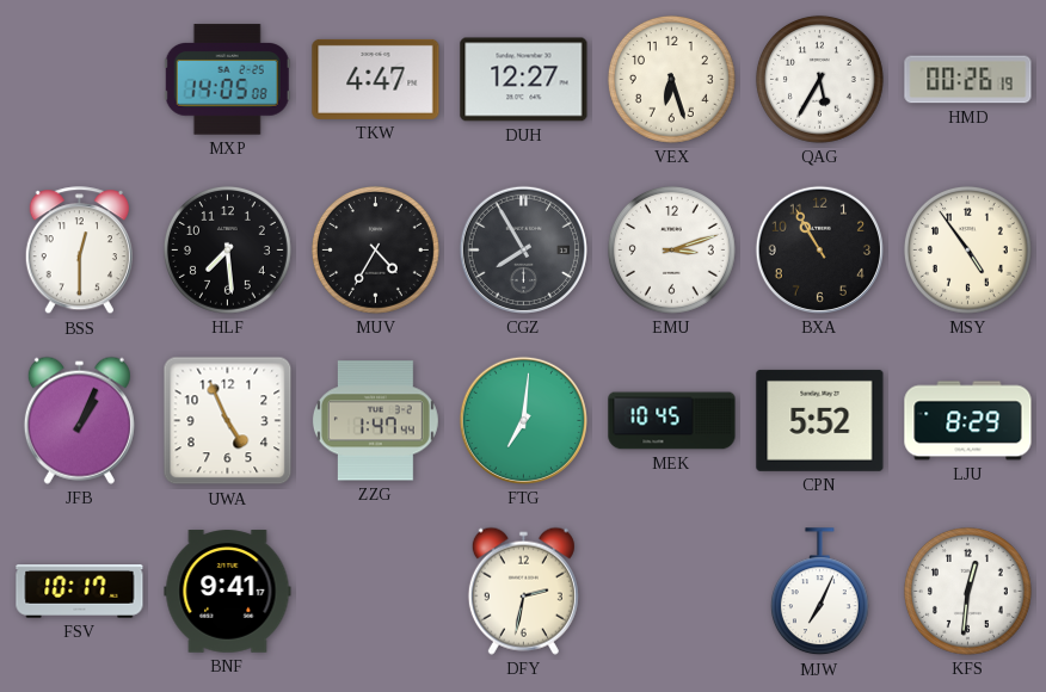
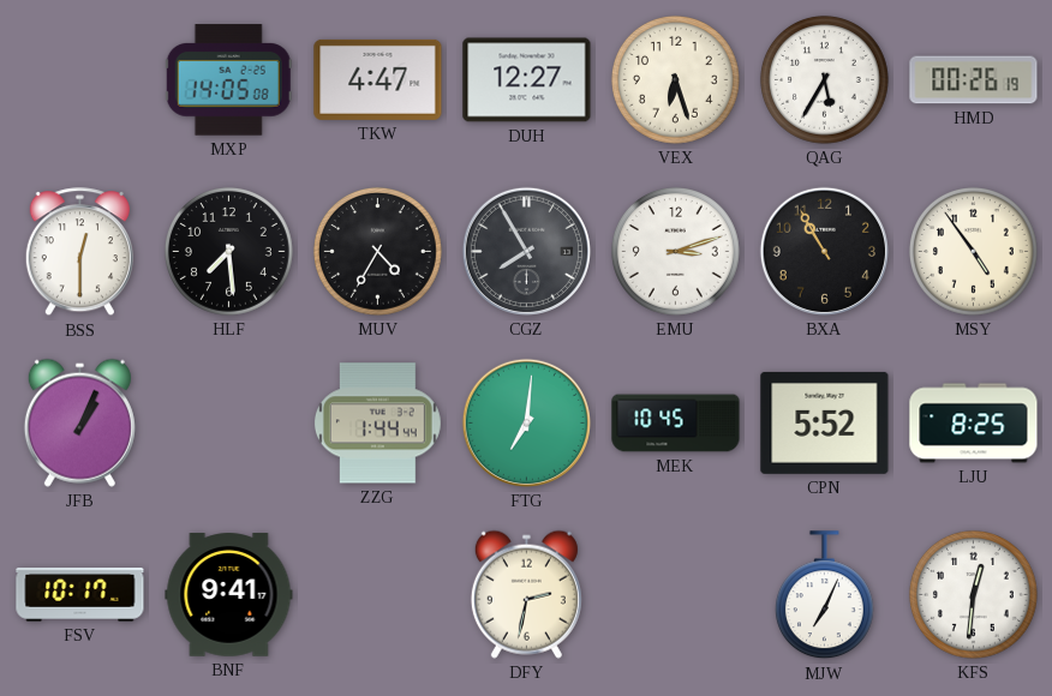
UWA: 4:56 -> none (228, 421)
ZZG: 1:47 -> 1:44 (377, 424)
LJU: 8:29 -> 8:25 (974, 424)
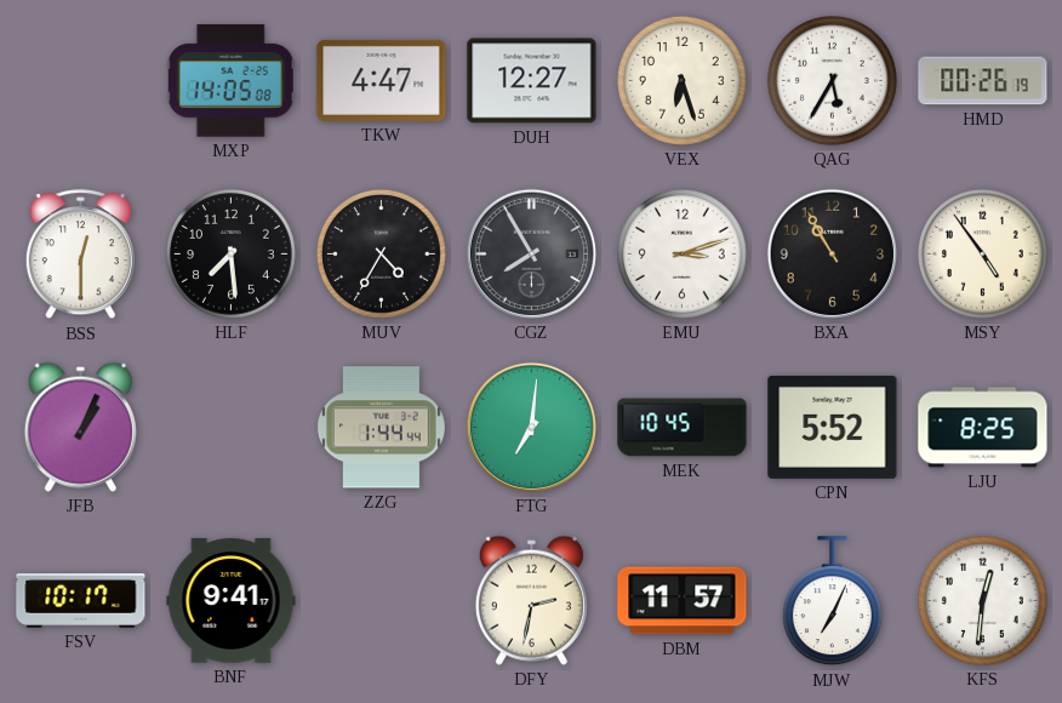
DBM: none -> 11:57 (683, 601)
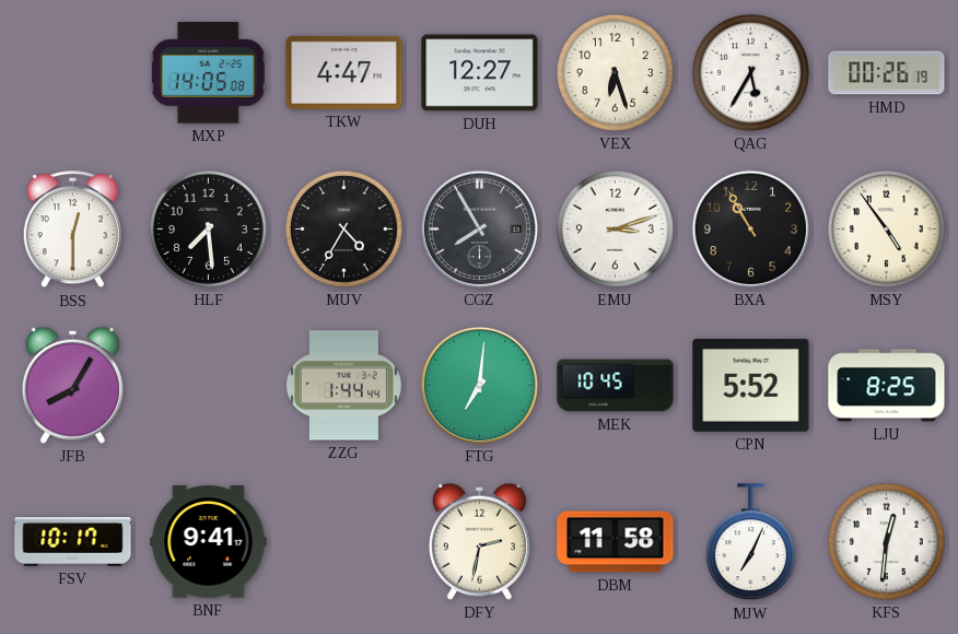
JFB: 1:04 -> 8:05 (72, 385)
DBM: 11:57 -> 11:58 (616, 542)
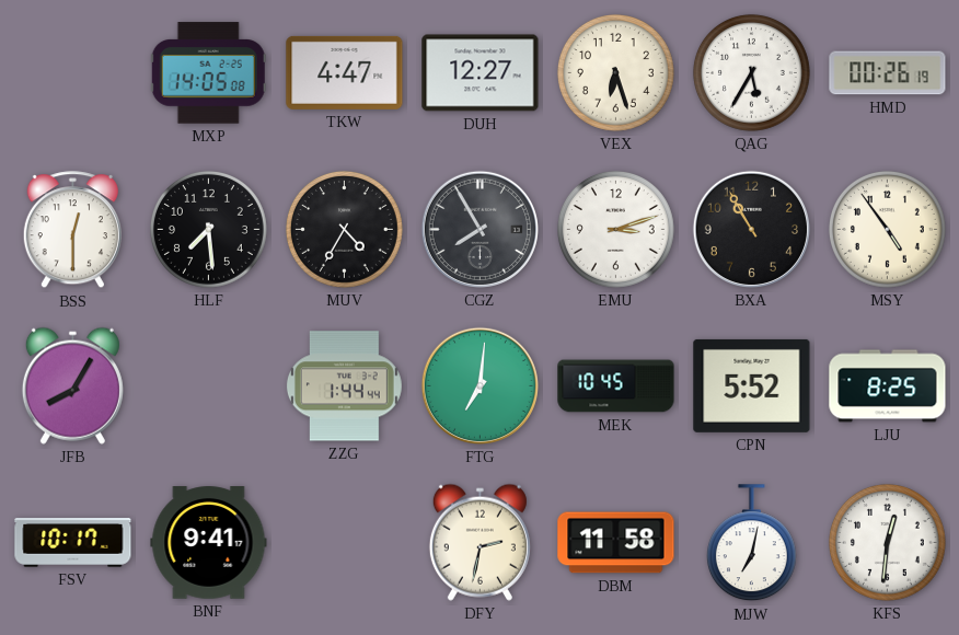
MJW: 7:04 -> 7:02 (751, 543)
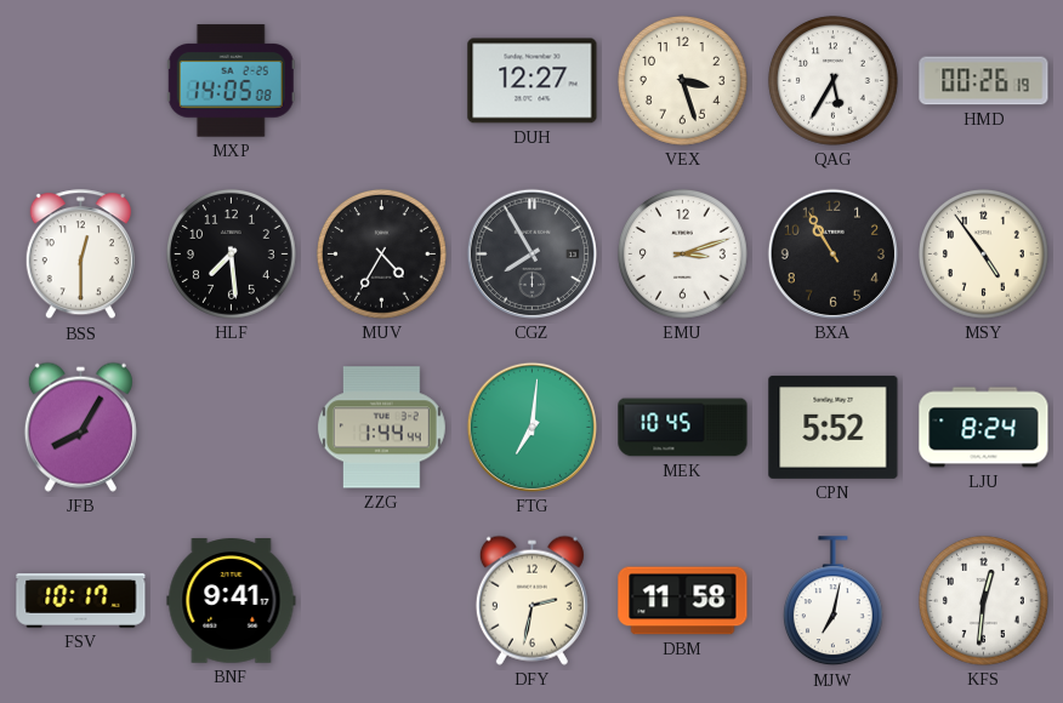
TKW: 4:47 -> none (345, 72)
VEX: 6:27 -> 3:27 (683, 81)
LJU: 8:25 -> 8:24 (984, 428)
